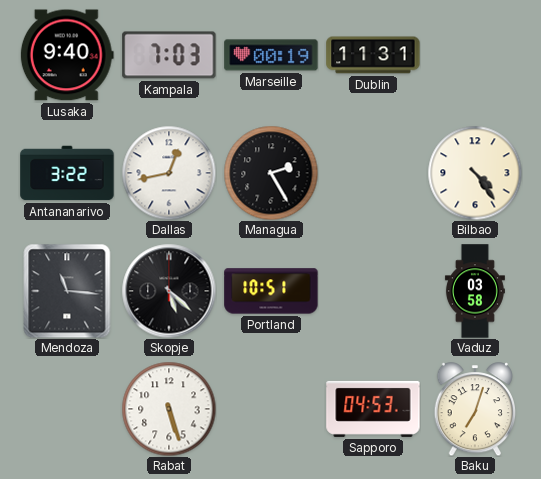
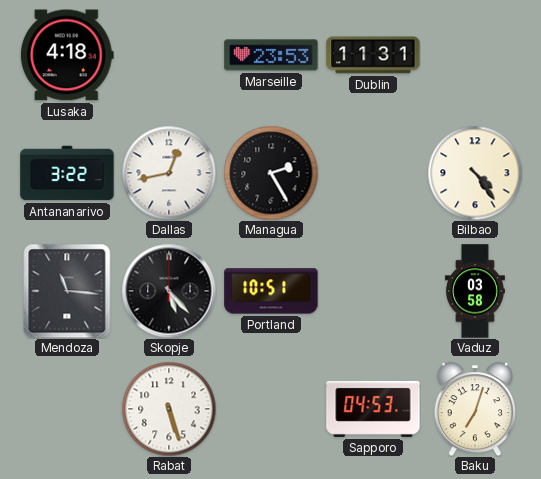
Lusaka: 9:40 -> 4:18 (67, 55)
Kampala: 7:03 -> none (169, 55)
Marseille: 00:19 -> 23:53 (271, 55)
Skopje: 5:22 -> 5:23 (169, 291)
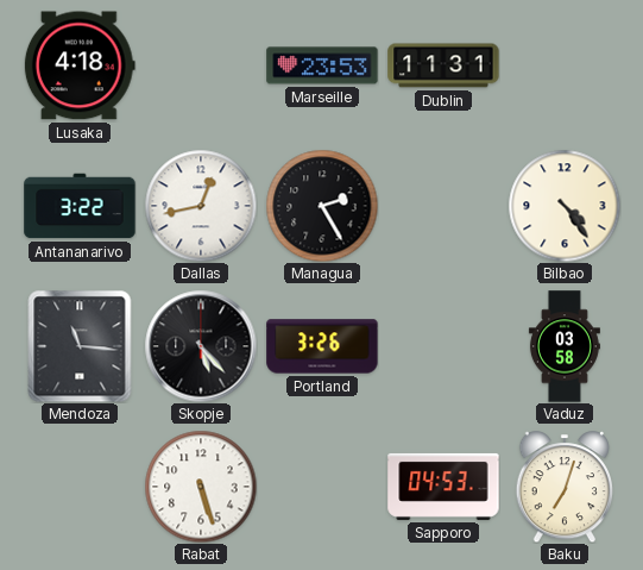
Portland: 10:51 -> 3:26 (322, 346)
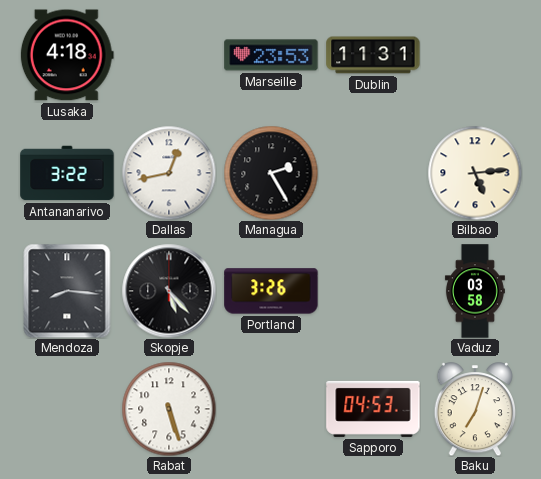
Bilbao: 4:24 -> 5:14 (475, 173)
Mendoza: 11:16 -> 8:16 (67, 291)
